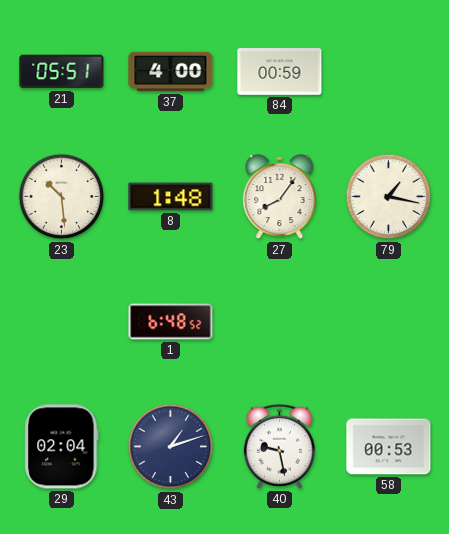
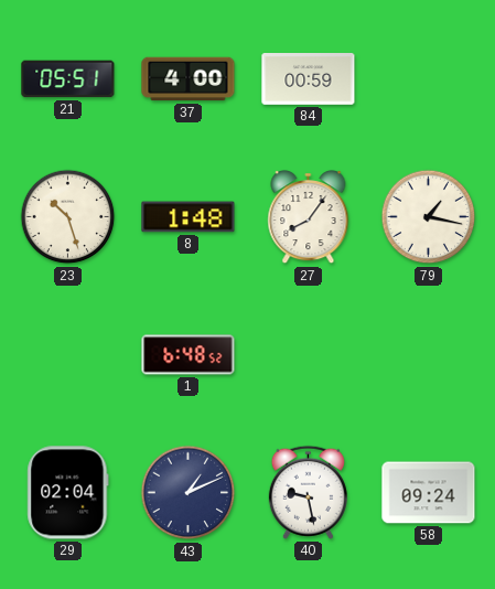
23: 10:29 -> 10:27 (68, 217)
43: 1:12 -> 1:11 (189, 493)
58: 00:53 -> 09:24 (429, 493)
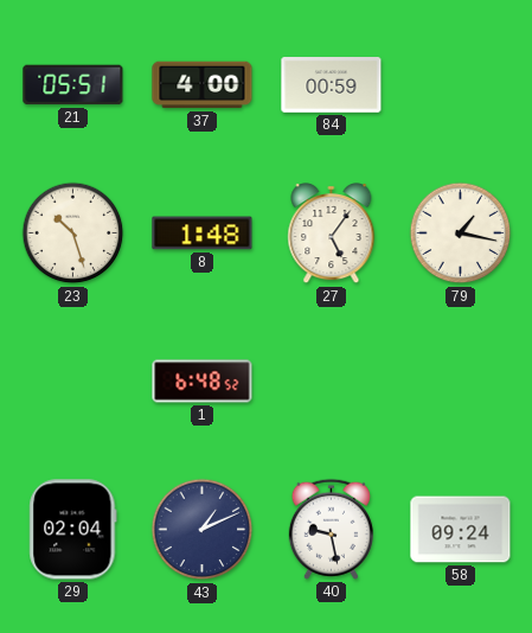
27: 8:06 -> 5:06 (332, 235)
